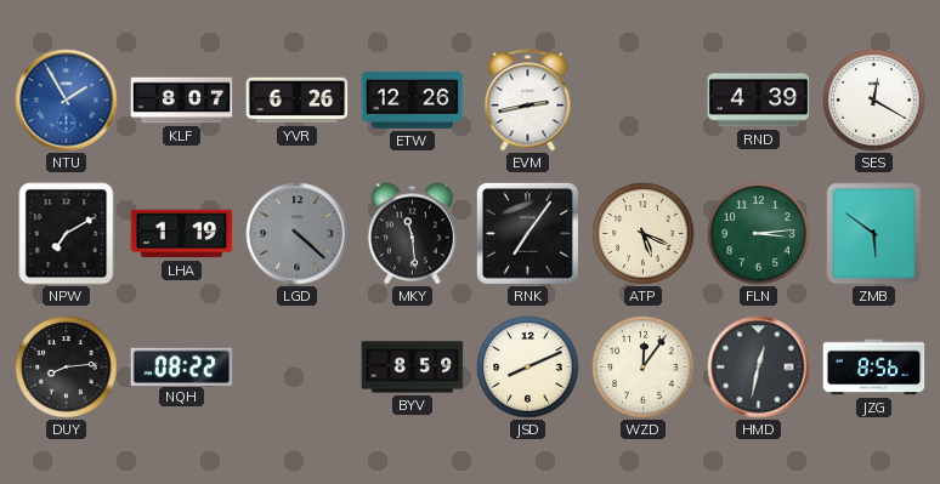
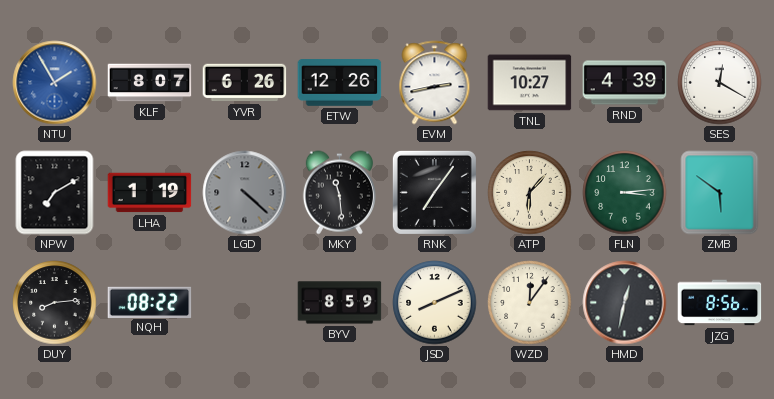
TNL: none -> 10:27 (530, 83)
ATP: 5:19 -> 6:07 (530, 193)
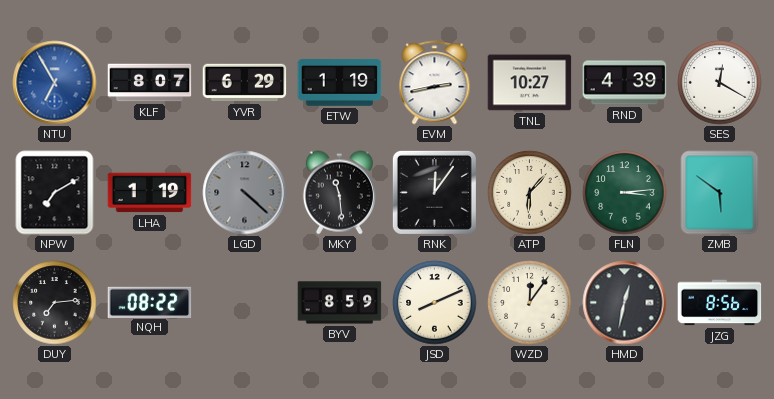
NTU: 1:55 -> 6:55 (55, 83)
YVR: 6:26 -> 6:29 (245, 83)
ETW: 12:26 -> 1:19 (340, 83)
RNK: 7:06 -> 12:06 (434, 192)
DUY: 8:14 -> 7:14 (55, 303)
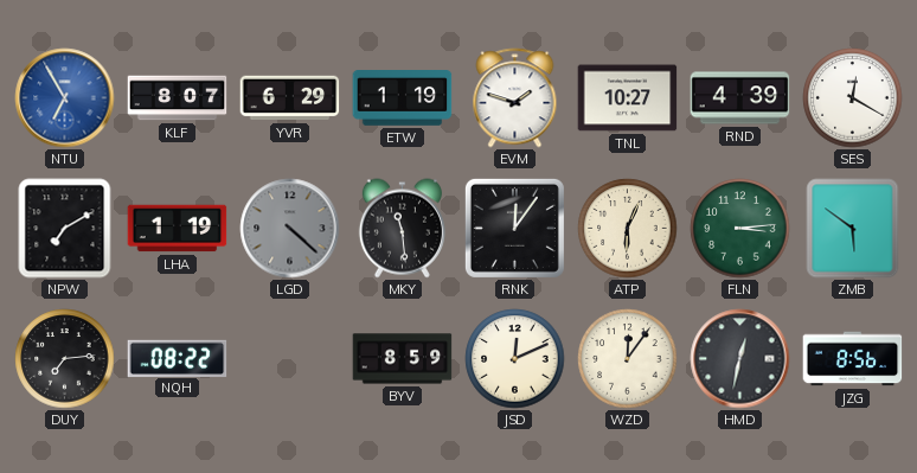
EVM: 2:43 -> 1:48 (515, 98)
ATP: 6:07 -> 6:04 (628, 229)
JSD: 8:11 -> 12:11 (515, 359)
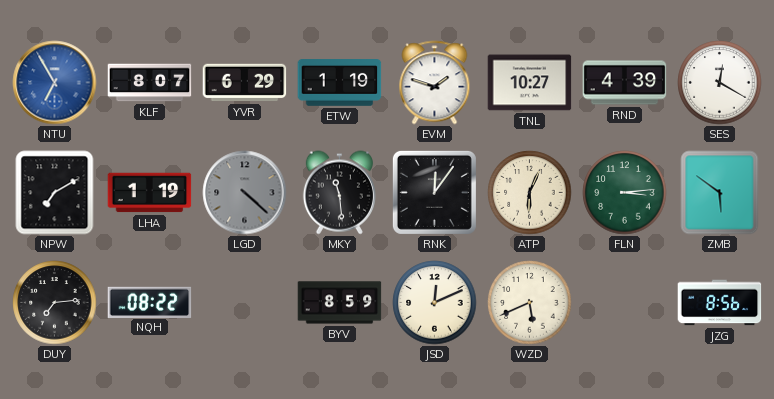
WZD: 12:06 -> 5:41 (530, 303)
HMD: 12:32 -> none (740, 359)
